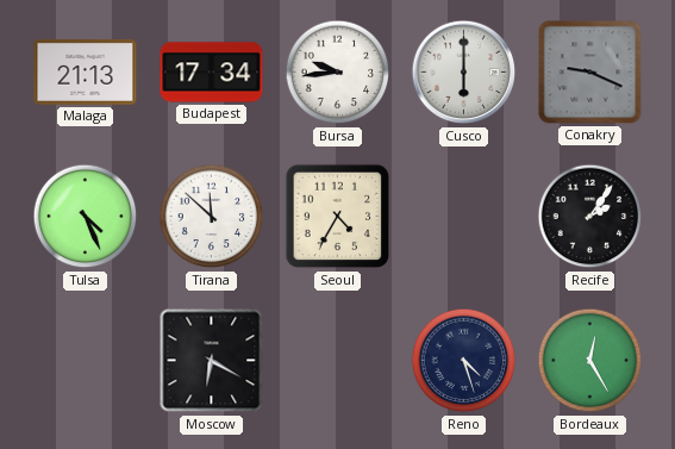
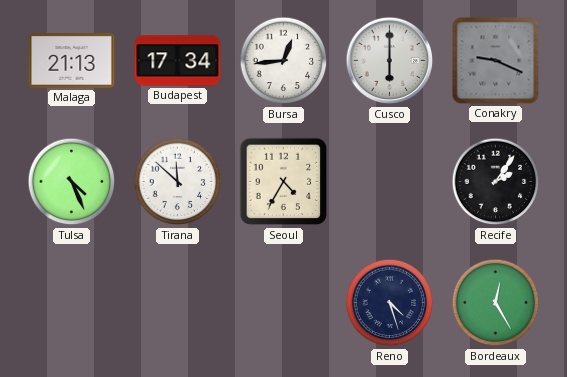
Bursa: 9:44 -> 12:44 (284, 61)
Moscow: 6:20 -> none (212, 361)
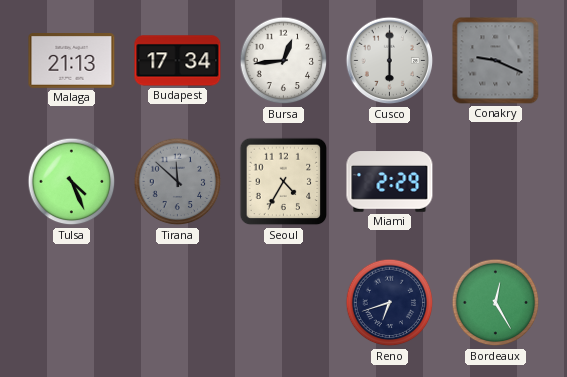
Tirana dial: white -> grey (178, 182)
Miami: none -> 2:29 (390, 182)
Recife: 2:06 -> none (496, 182)
Reno: 4:27 -> 6:42 (390, 303)
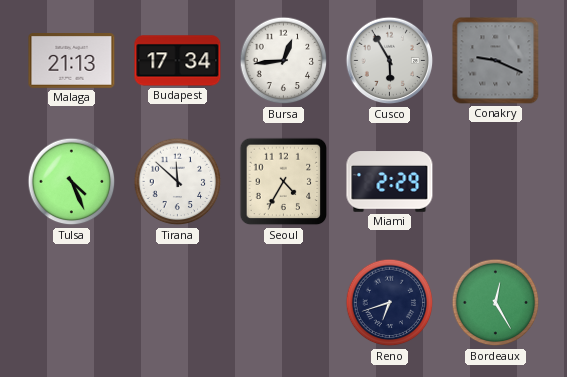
Cusco: 6:00 -> 5:55 (390, 61)
Tirana dial: grey -> white (178, 182)
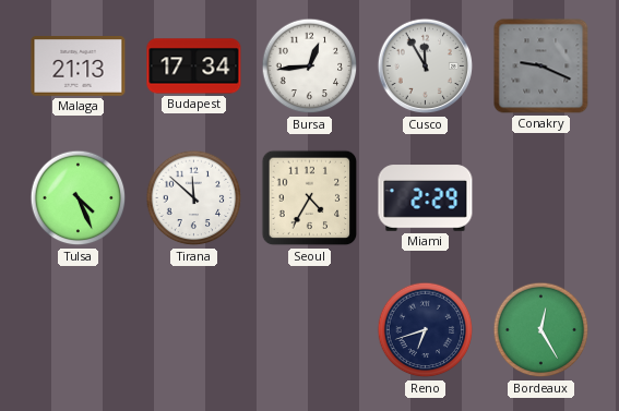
Cusco: 5:55 -> 11:55 (426, 67)
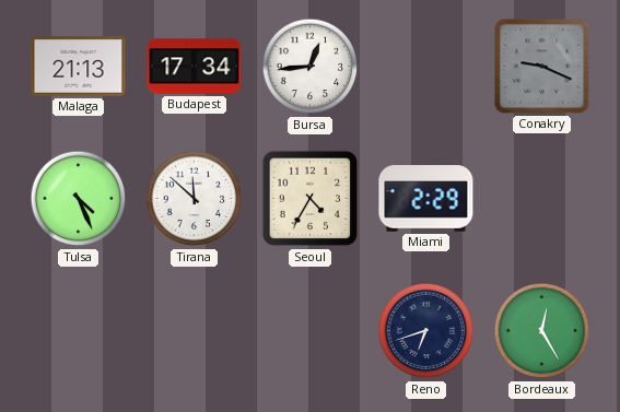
Cusco: 11:55 -> none (426, 67)
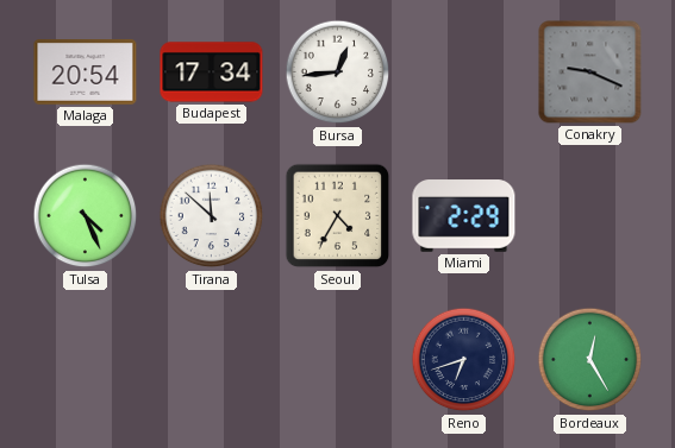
Malaga: 21:13 -> 20:54 (86, 72)
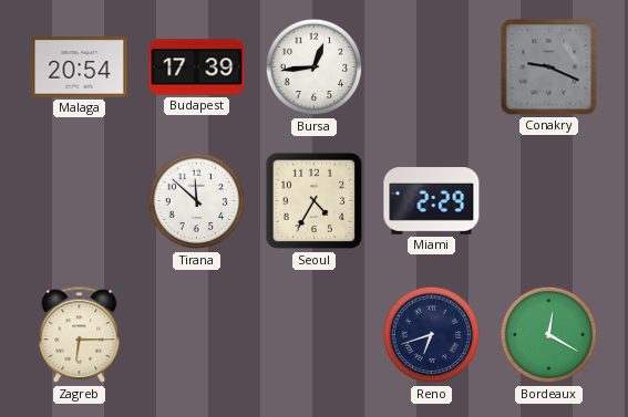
Budapest: 17:34 -> 17:39 (197, 67)
Tulsa: 4:26 -> none (86, 216)
Zagreb: none -> 6:15 (80, 335)
Bordeaux: 12:25 -> 12:20 (549, 335)
